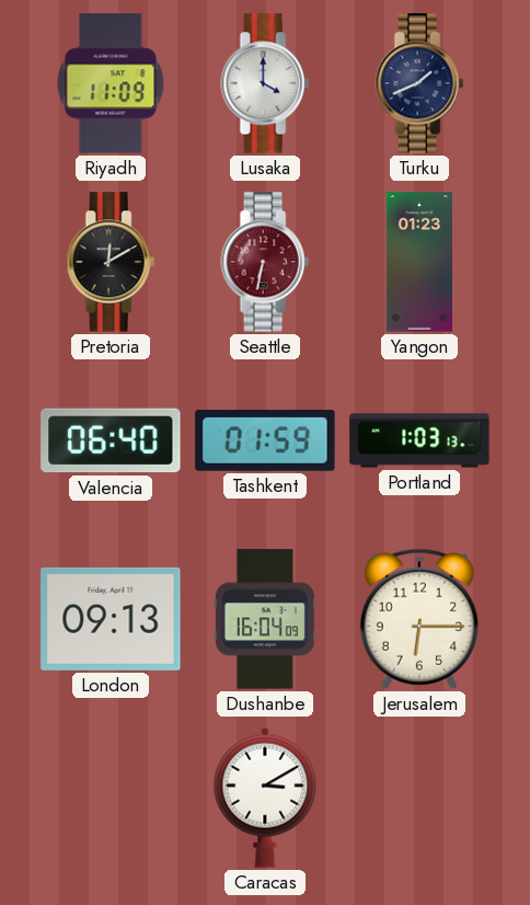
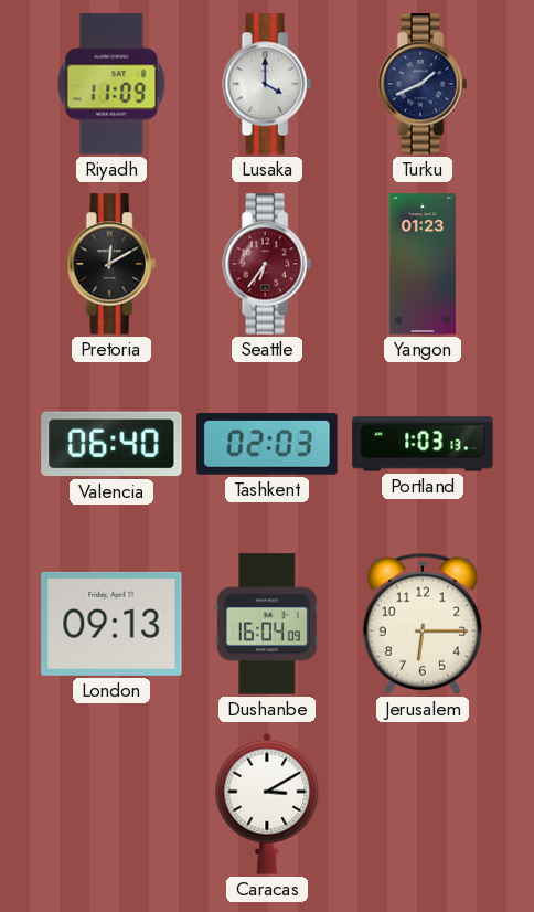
Seattle: 6:32 -> 6:36 (267, 264)
Tashkent: 01:59 -> 02:03 (267, 444)
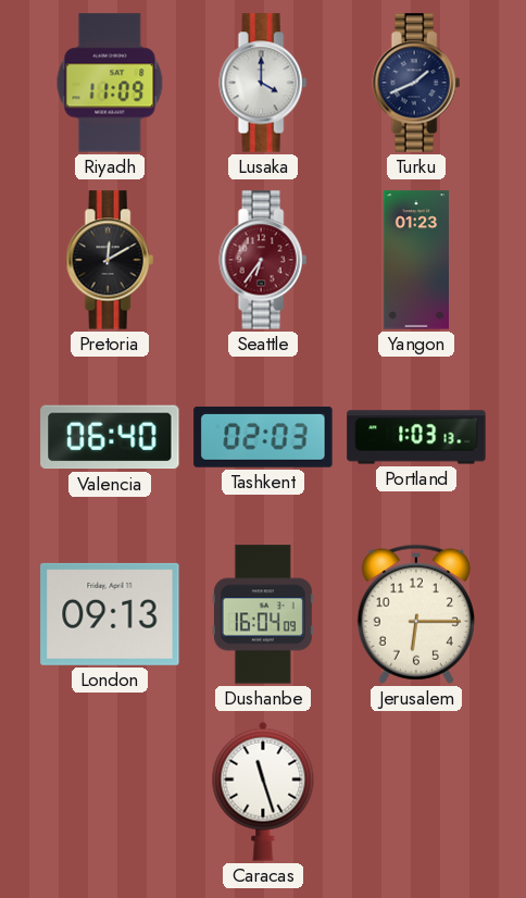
Caracas: 3:10 -> 11:27 (263, 791)
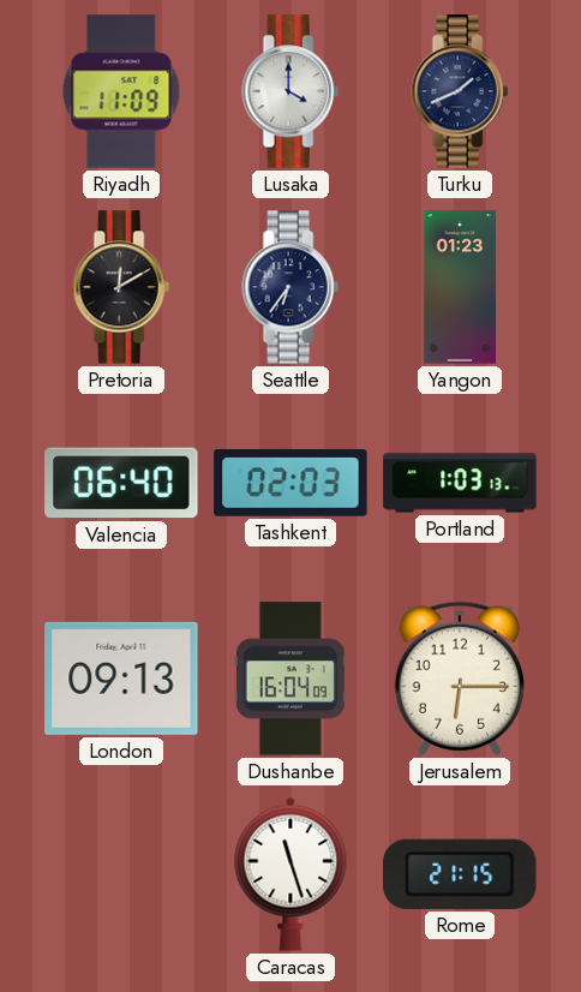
Seattle dial: burgundy -> navy (290, 287)
Rome: none -> 21:15 (460, 874)
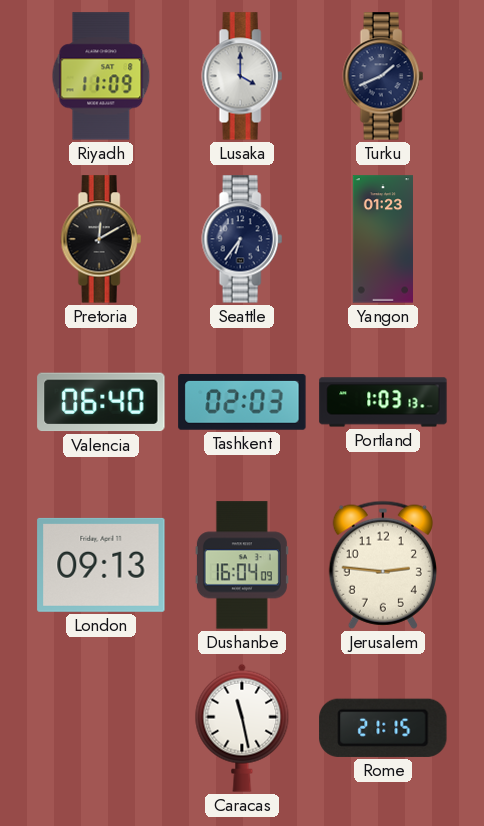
Jerusalem: 6:15 -> 2:46 (383, 565)
Caracas: 11:27 -> 11:28 (242, 728)
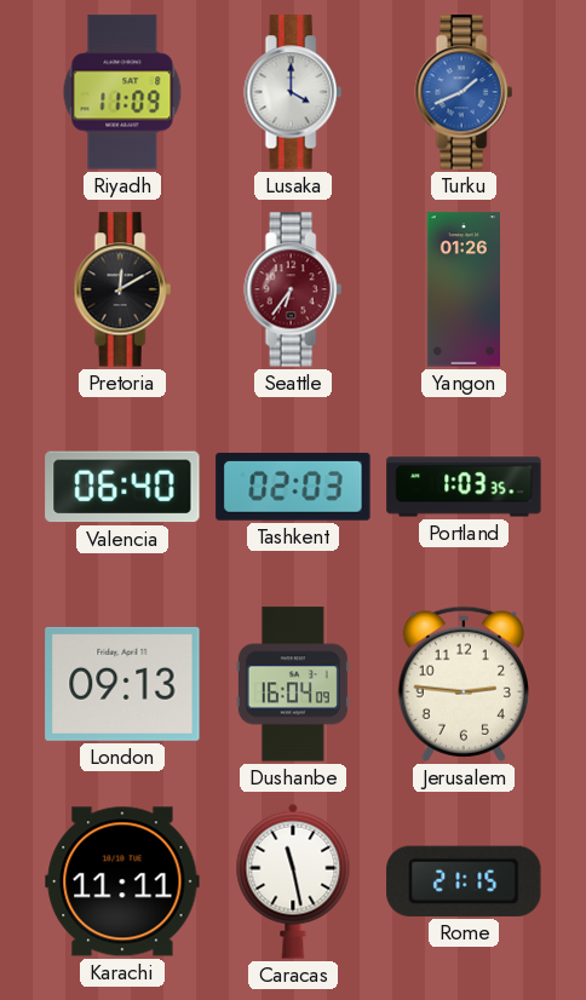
Turku dial: navy -> blue (464, 92)
Seattle dial: navy -> burgundy (293, 289)
Yangon: 01:23 -> 01:26 (463, 289)
Portland: 1:03:13 -> 1:03:35 (464, 487)
Karachi: none -> 11:11 (122, 881)
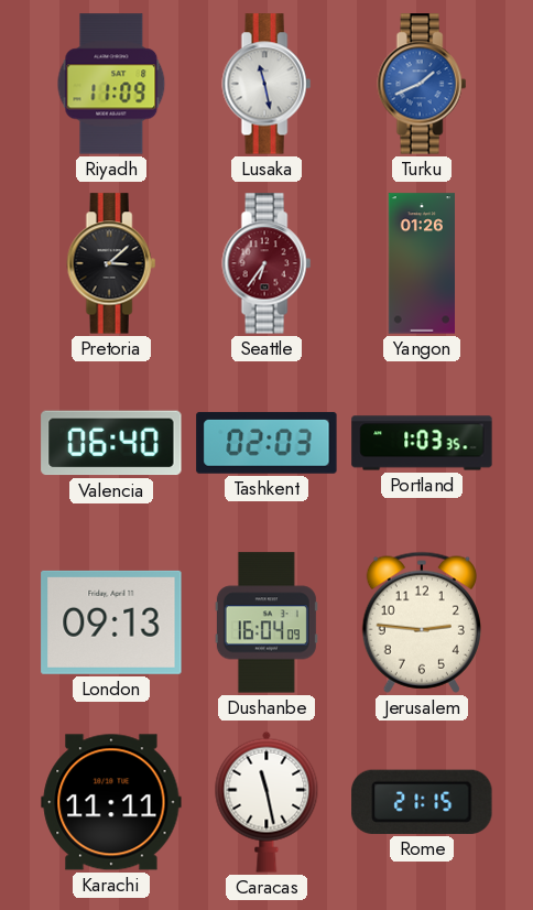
Lusaka: 4:00 -> 11:28 (266, 84)
Pretoria: 12:10 -> 3:08 (111, 263)
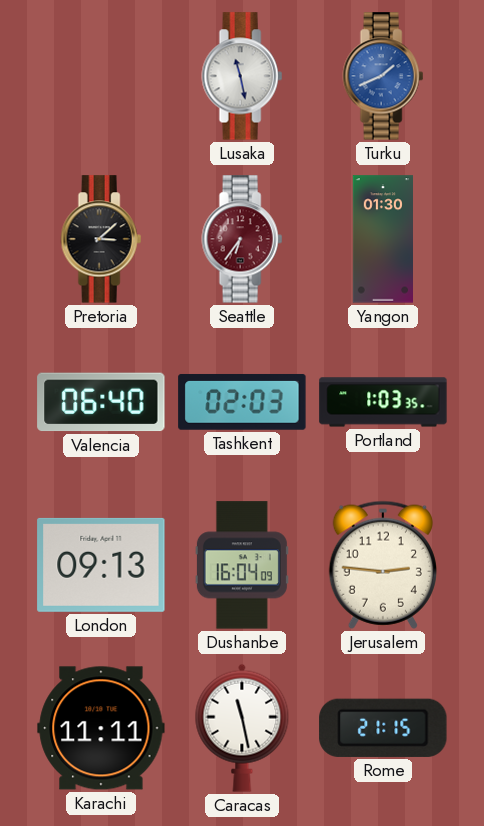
Riyadh: 11:09 -> none (111, 84)
Yangon: 01:26 -> 01:30 (382, 239)
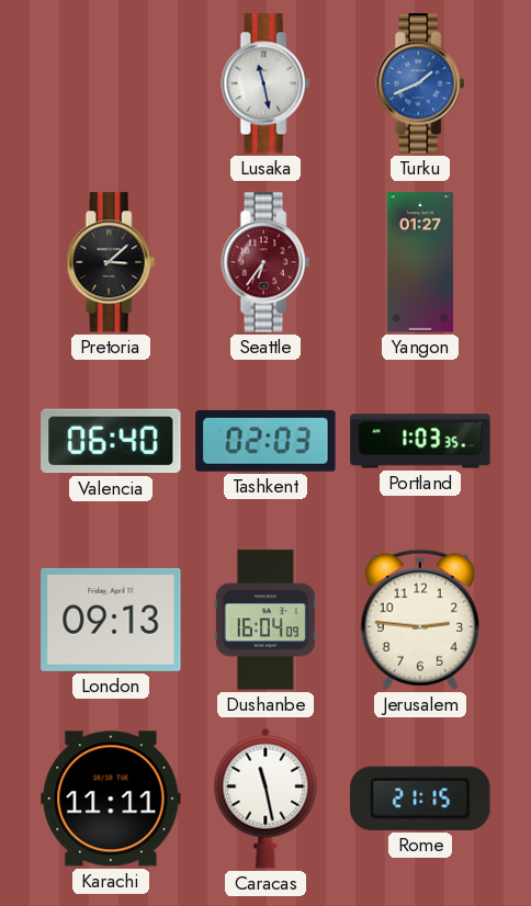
Yangon: 01:30 -> 01:27 (419, 262)
